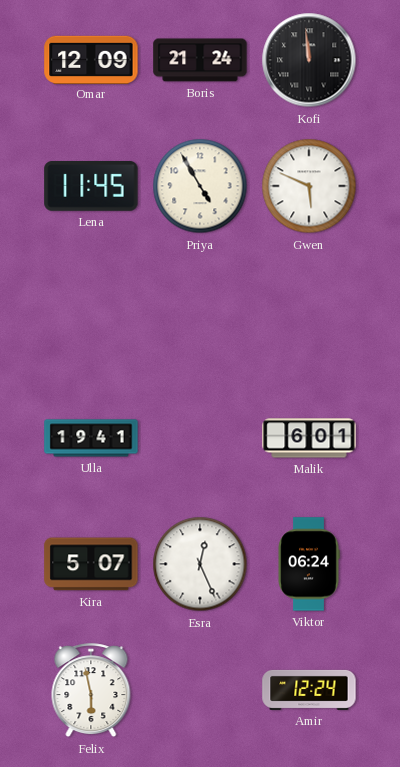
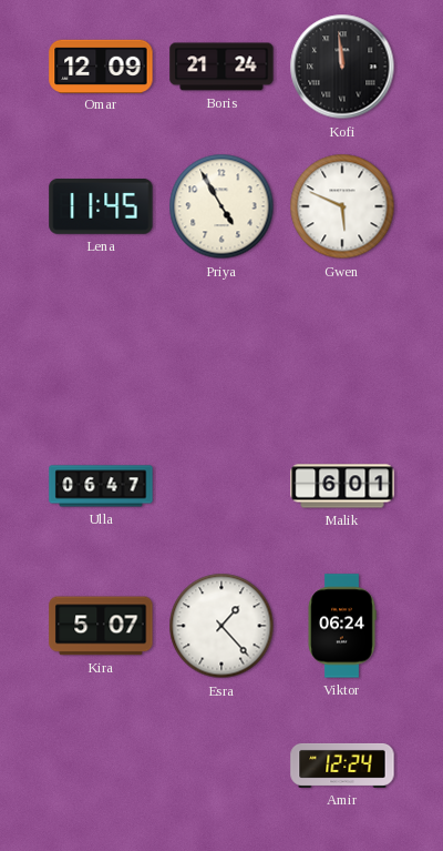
Ulla: 19:41 -> 06:47 (101, 486)
Esra: 12:26 -> 1:23 (221, 626)
Felix: 5:58 -> none (91, 691)
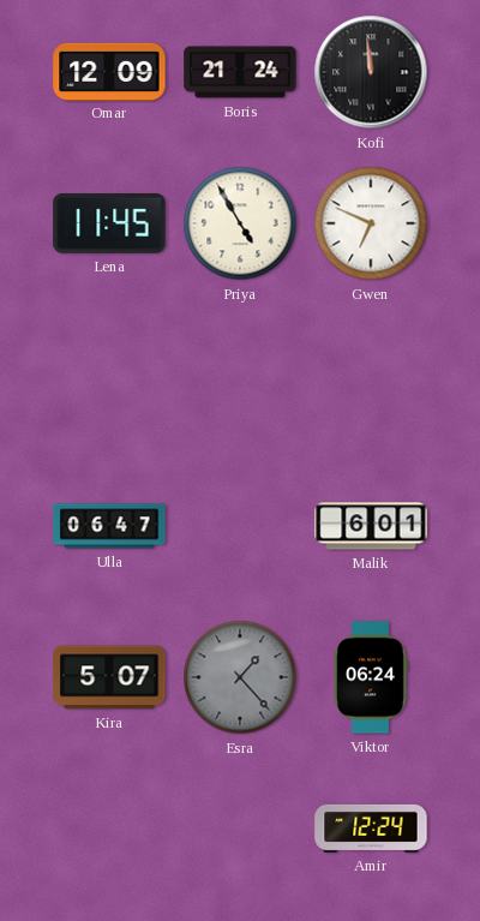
Gwen: 5:49 -> 6:49 (371, 223)
Esra dial: white -> grey (240, 677)
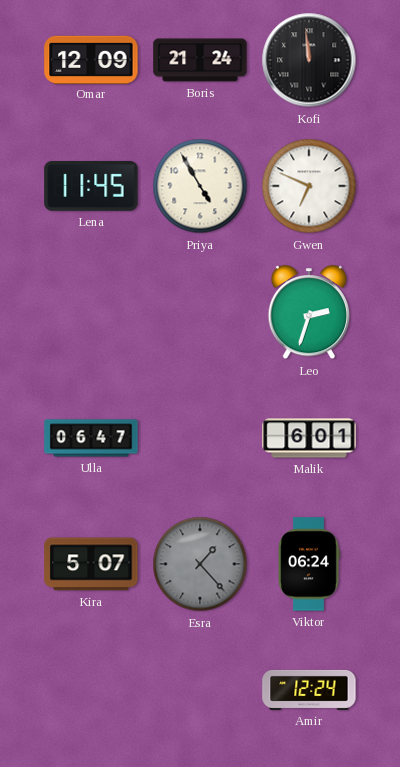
Leo: none -> 2:33 (308, 313)
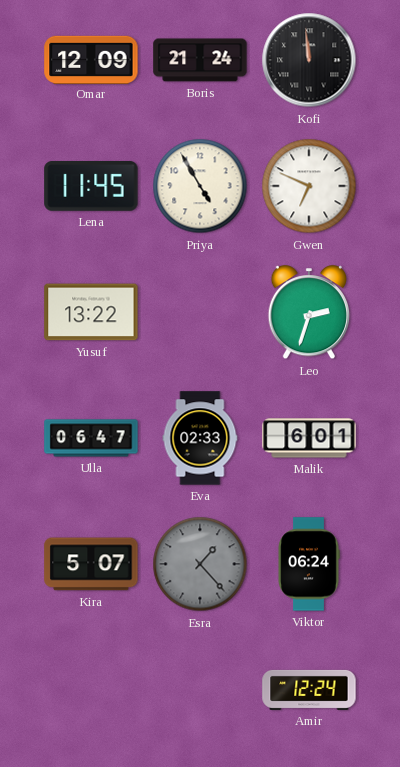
Yusuf: none -> 13:22 (91, 312)
Eva: none -> 02:33 (200, 438)
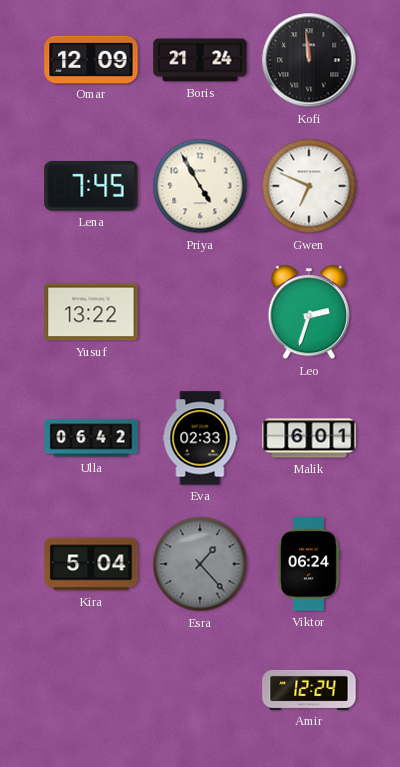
Lena: 11:45 -> 7:45 (91, 187)
Ulla: 06:47 -> 06:42 (91, 438)
Kira: 5:07 -> 5:04 (91, 564)
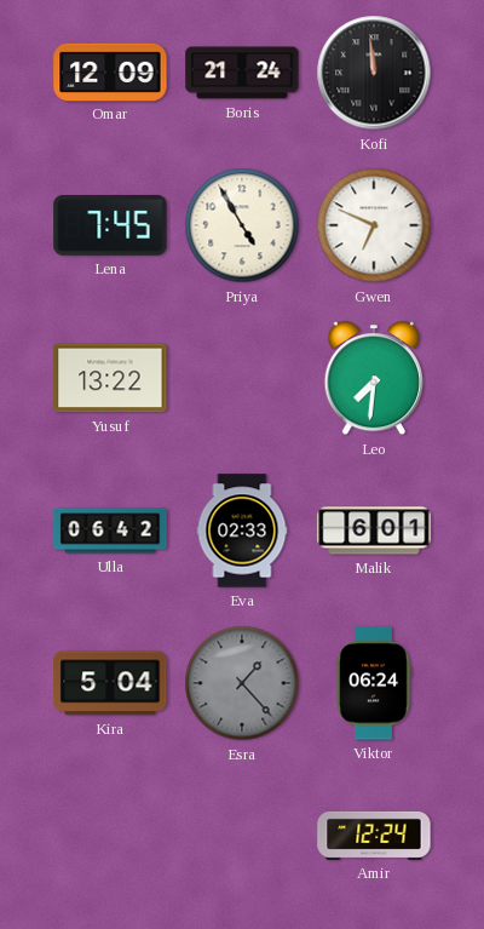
Leo: 2:33 -> 7:31 (373, 379)
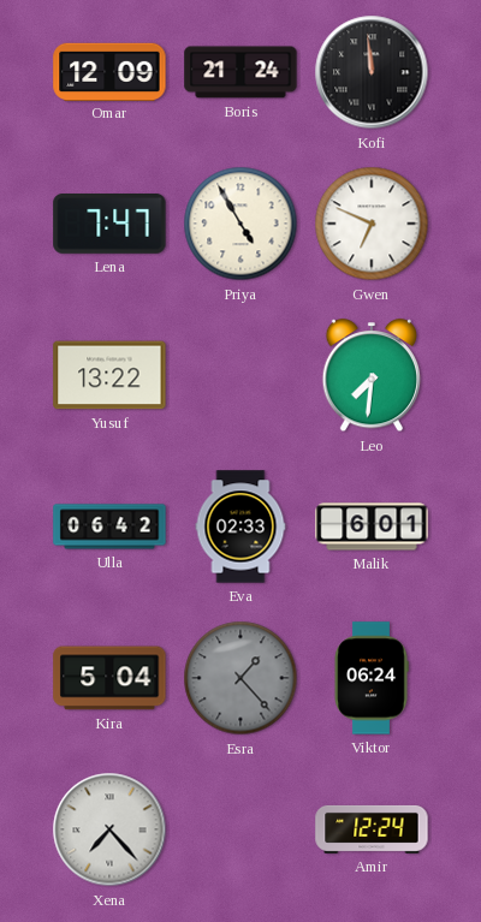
Lena: 7:45 -> 7:47 (109, 225)
Xena: none -> 7:23 (109, 829)
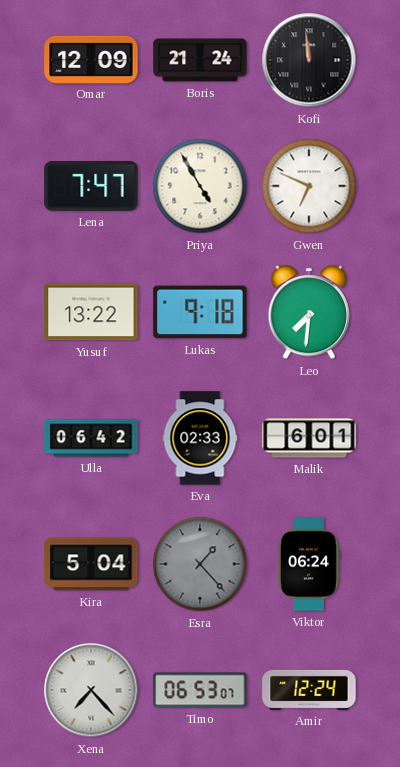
Lukas: none -> 9:18 (200, 312)
Timo: none -> 06:53 (200, 690)
